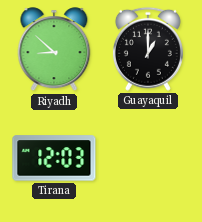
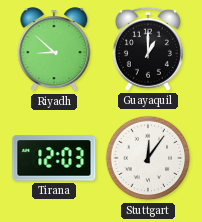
Stuttgart: none -> 12:06 (148, 158)
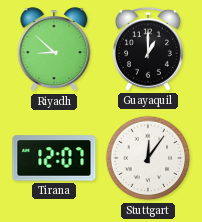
Tirana: 12:03 -> 12:07 (54, 158)
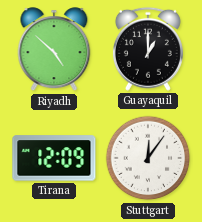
Riyadh: 8:52 -> 4:52 (54, 50)
Tirana: 12:07 -> 12:09 (54, 158)
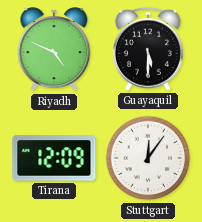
Riyadh: 4:52 -> 4:49 (54, 50)
Guayaquil: 1:00 -> 5:30 (148, 49)
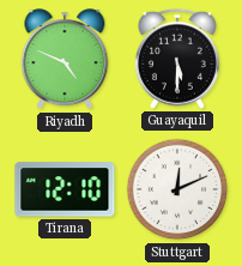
Tirana: 12:09 -> 12:10 (65, 189)
Stuttgart: 12:06 -> 12:11 (177, 189)
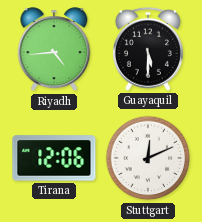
Riyadh: 4:49 -> 4:44 (54, 50)
Tirana: 12:10 -> 12:06 (54, 158)
